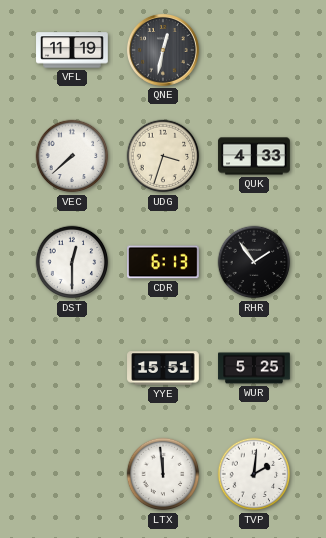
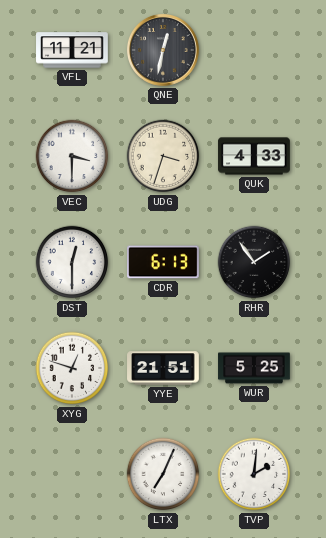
VFL: 11:19 -> 11:21 (72, 50)
VEC: 7:38 -> 3:30 (72, 156)
XYG: none -> 12:48 (72, 368)
YYE: 15:51 -> 21:51 (163, 368)
LTX: 11:59 -> 7:04 (163, 474)
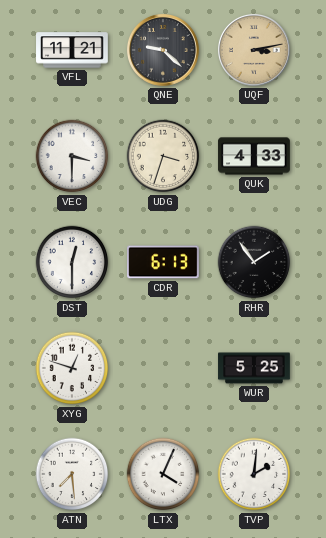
QNE: 12:32 -> 9:22 (163, 50)
UQF: none -> 3:13 (254, 50)
YYE: 21:51 -> none (163, 368)
ATN: none -> 7:29 (72, 474)
LTX: 7:04 -> 4:04 (163, 474)
